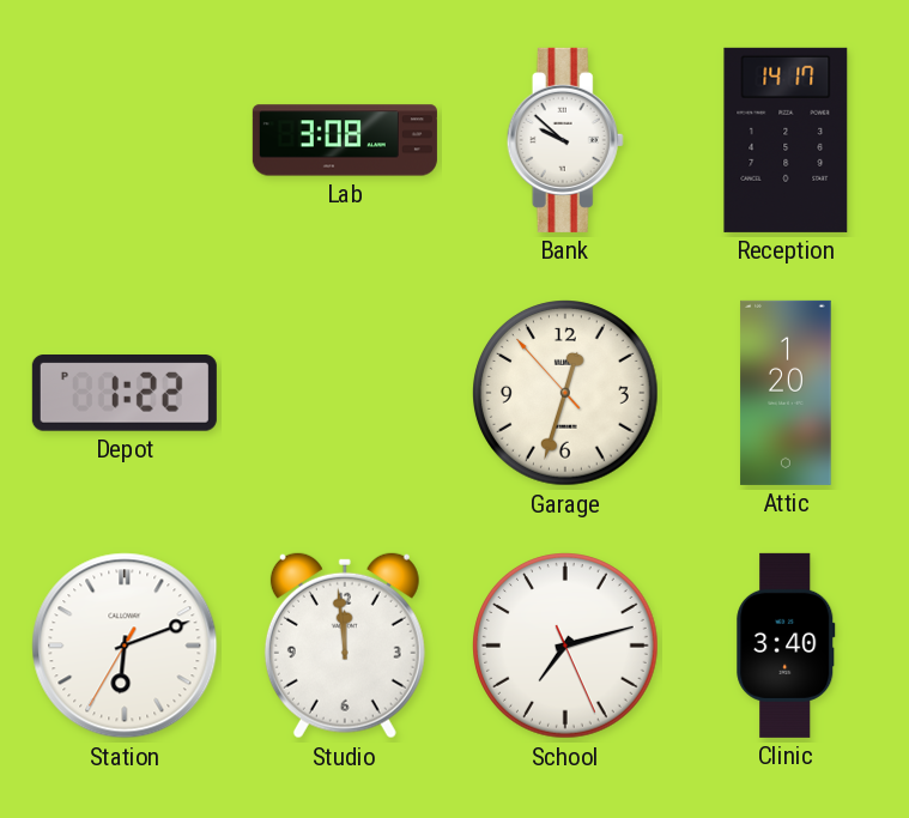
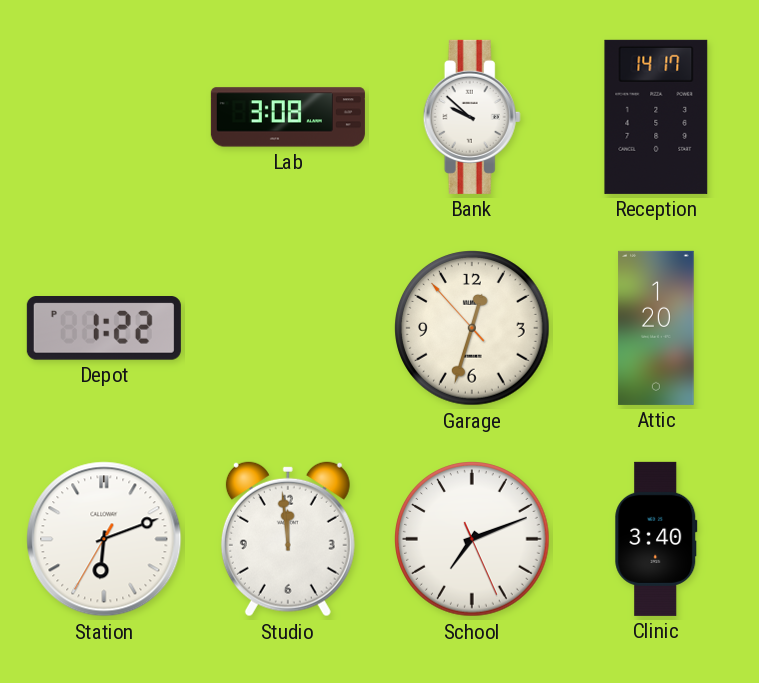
School: 7:12 -> 7:11 (473, 540)
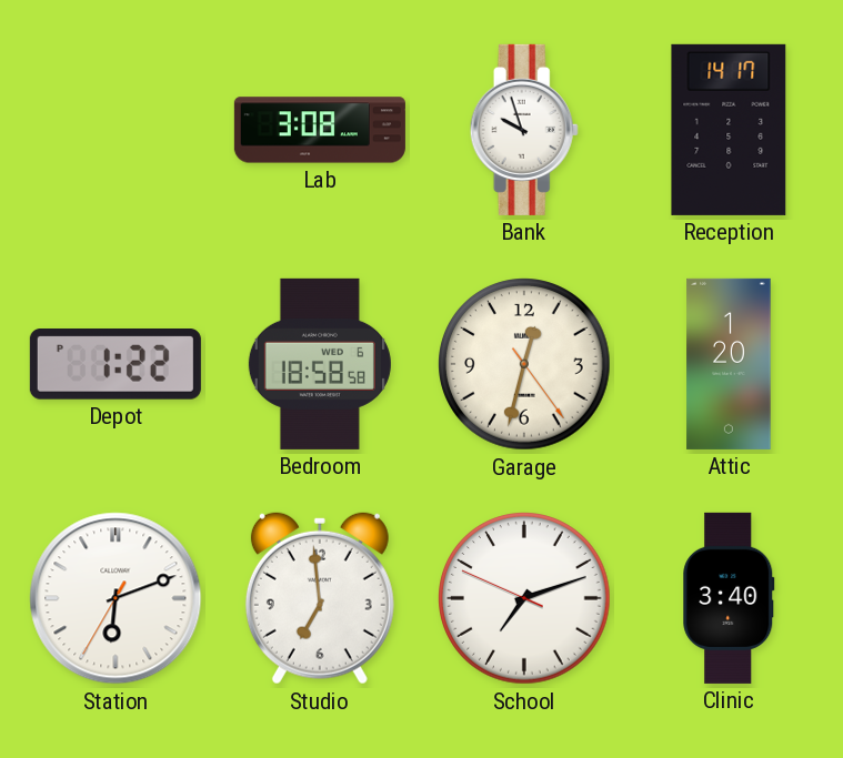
Bank: 9:52 -> 9:57 (524, 130)
Bedroom: none -> 18:58 (320, 364)
Garage: 12:32:53 -> 12:32:24 (525, 365)
Studio: 11:59 -> 6:59 (320, 598)
School: 7:11:26 -> 7:11:49 (525, 599)
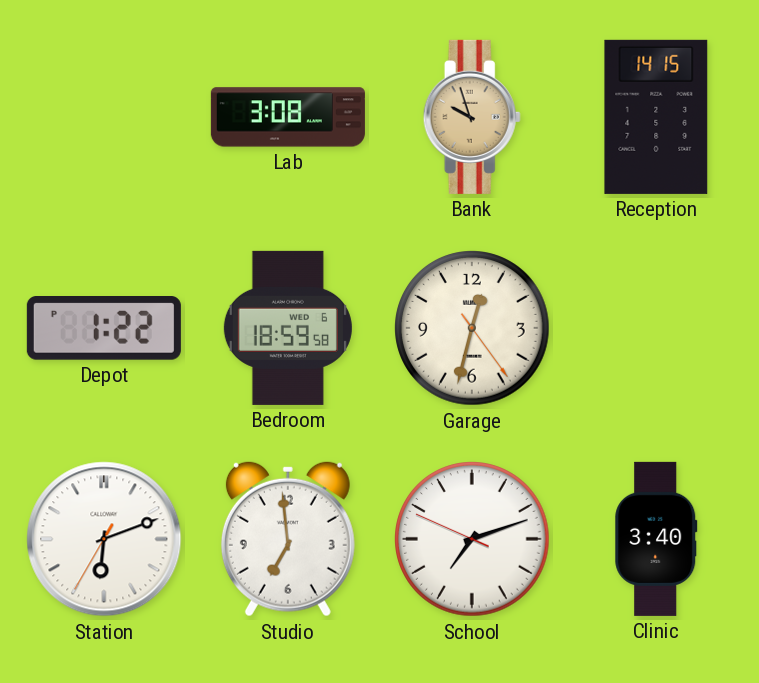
Bank dial: white -> champagne (472, 117)
Reception: 14:17 -> 14:15 (656, 117)
Bedroom: 18:58 -> 18:59 (288, 328)
Attic: 1:20 -> none (729, 364)
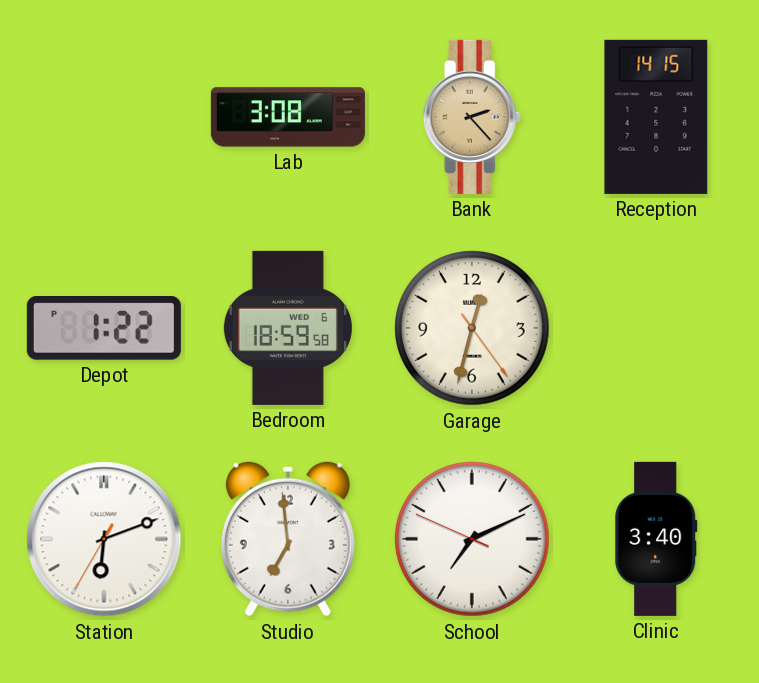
Bank: 9:57 -> 2:23 (472, 117)
School: 7:11 -> 7:10 (473, 540)
